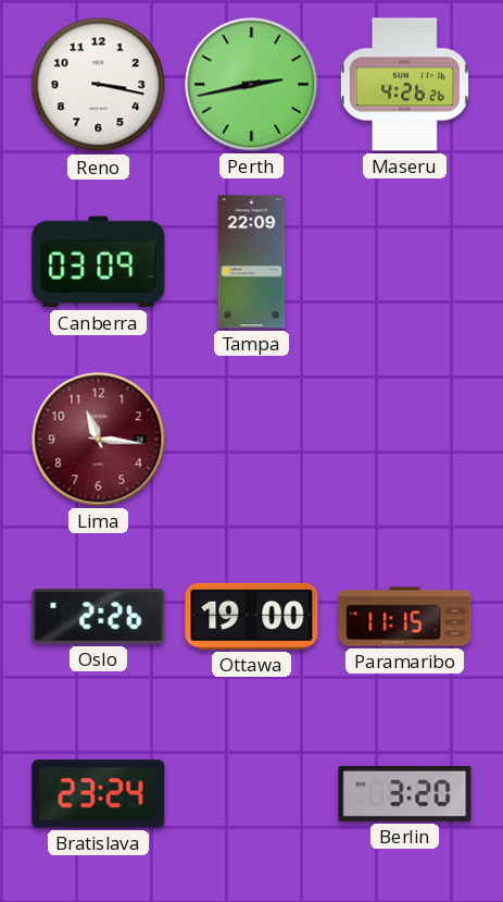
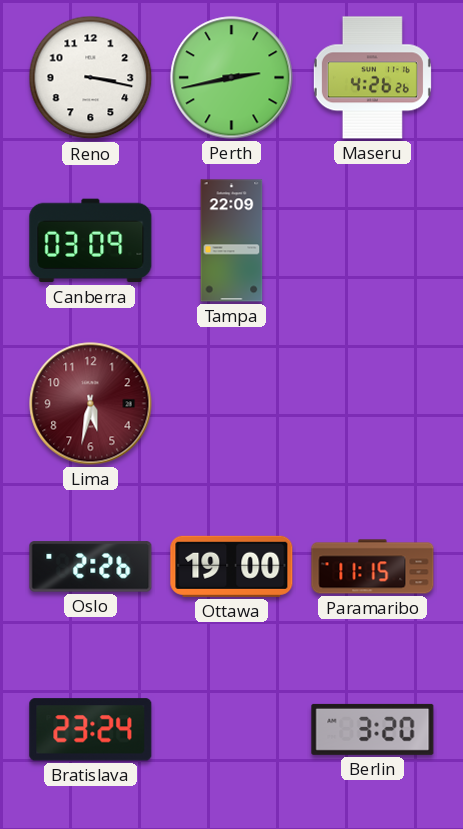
Lima: 11:16 -> 5:32 (91, 404)
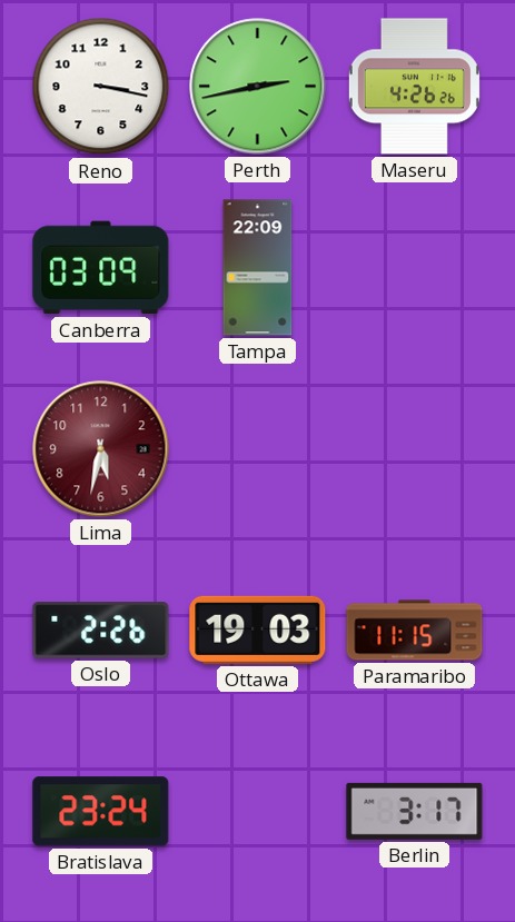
Ottawa: 19:00 -> 19:03 (258, 629)
Berlin: 3:20 -> 3:17 (415, 811)
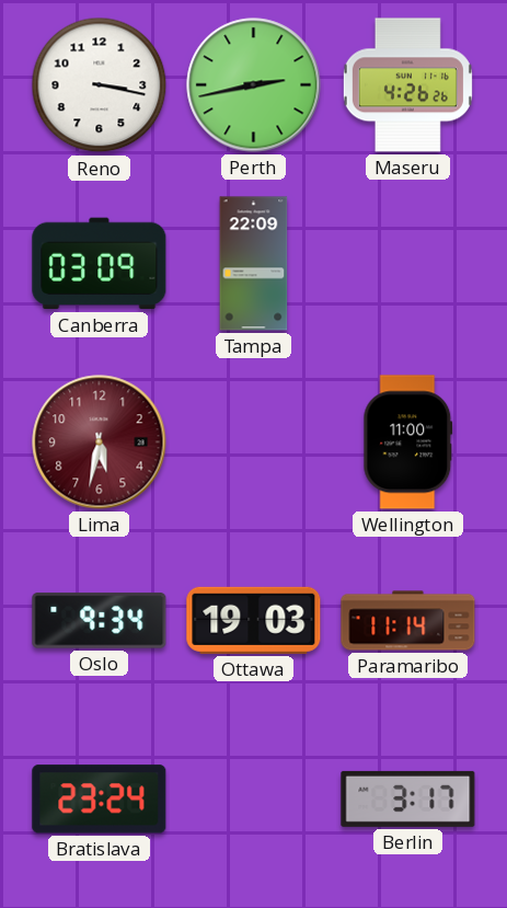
Wellington: none -> 11:00 (408, 442)
Oslo: 2:26 -> 9:34 (100, 621)
Paramaribo: 11:15 -> 11:14 (408, 621)
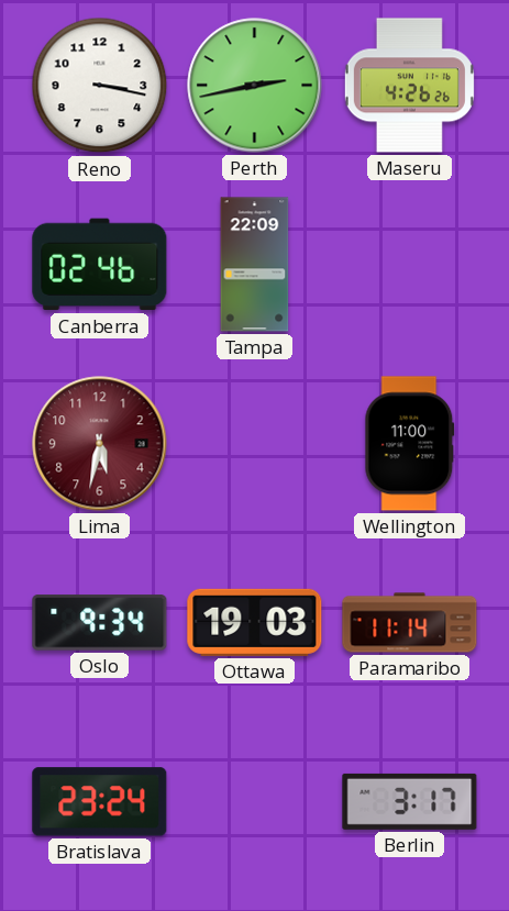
Canberra: 03:09 -> 02:46 (100, 265)
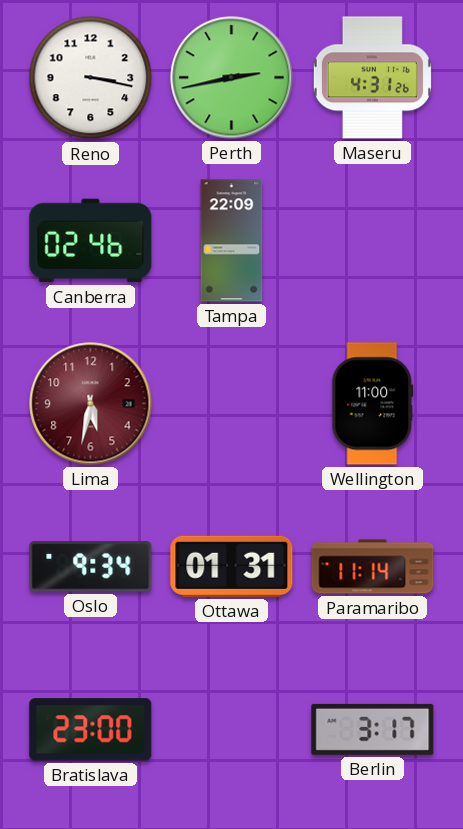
Maseru: 4:26 -> 4:31 (372, 78)
Ottawa: 19:03 -> 01:31 (232, 566)
Bratislava: 23:24 -> 23:00 (91, 730)
